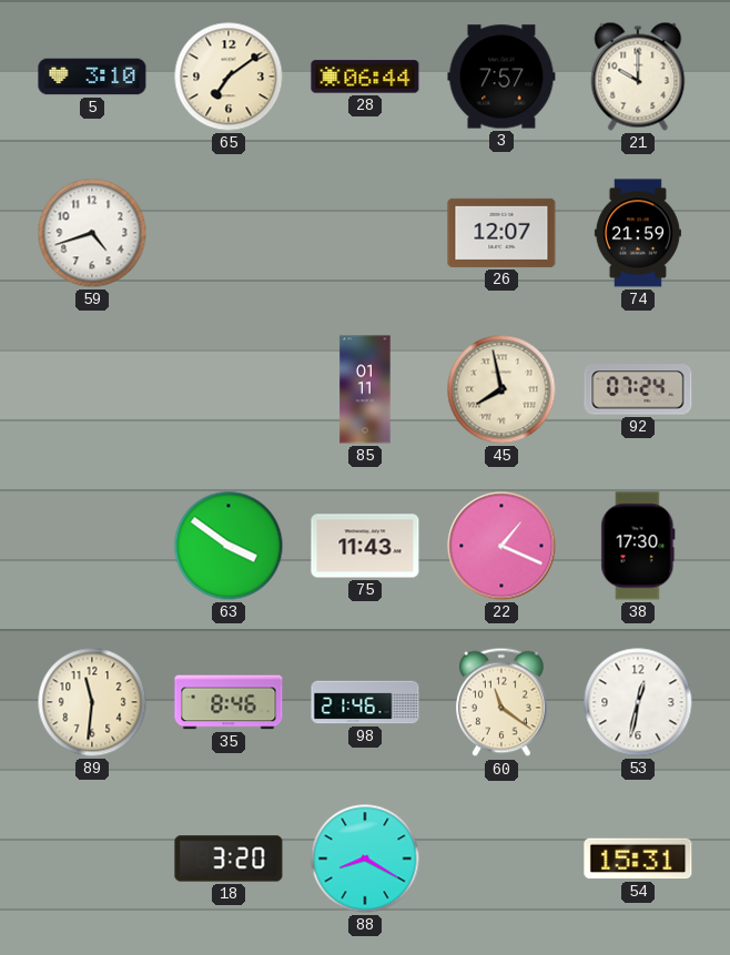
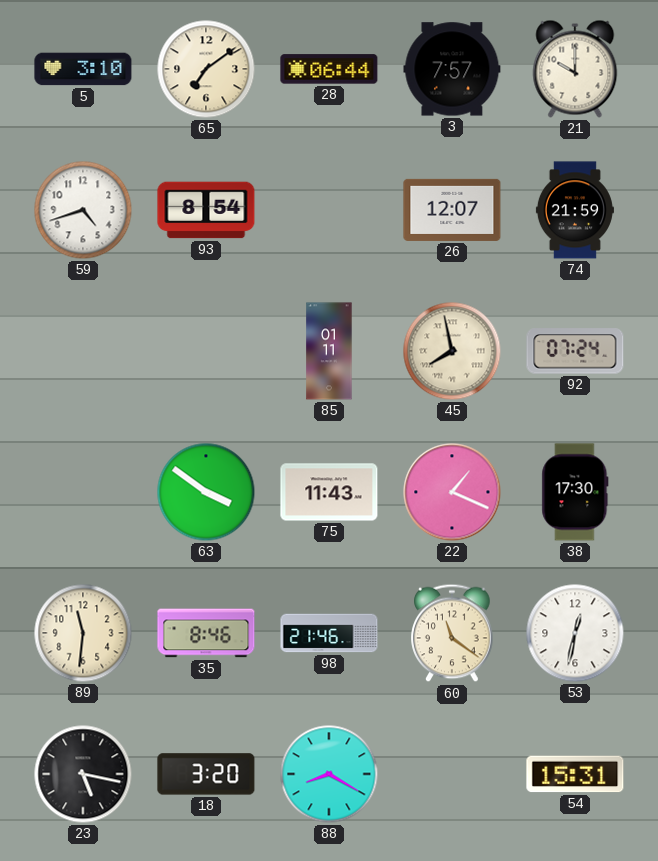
93: none -> 8:54 (206, 210)
23: none -> 5:17 (83, 774)
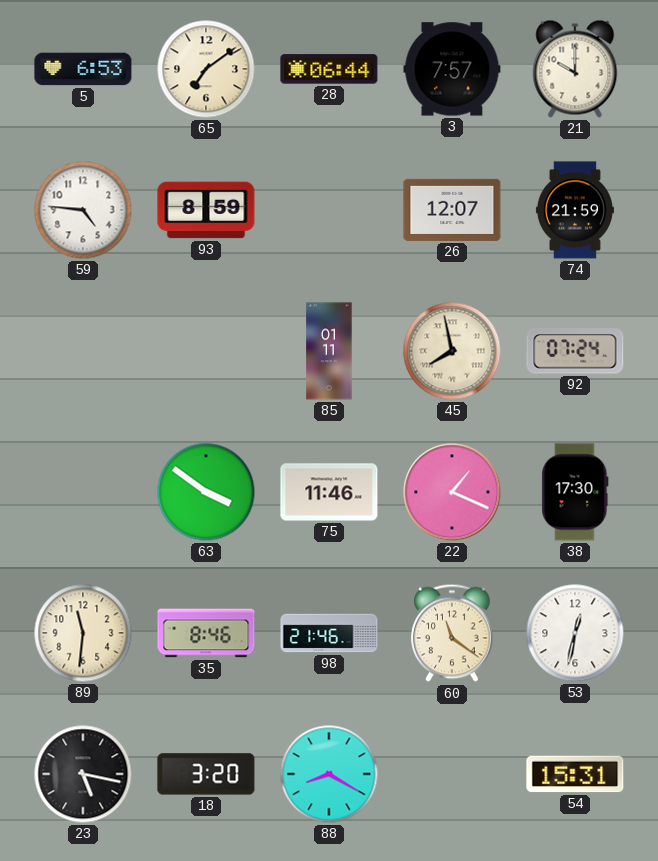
5: 3:10 -> 6:53 (83, 69)
59: 4:42 -> 4:46 (83, 210)
93: 8:54 -> 8:59 (206, 210)
75: 11:43 -> 11:46 (329, 492)
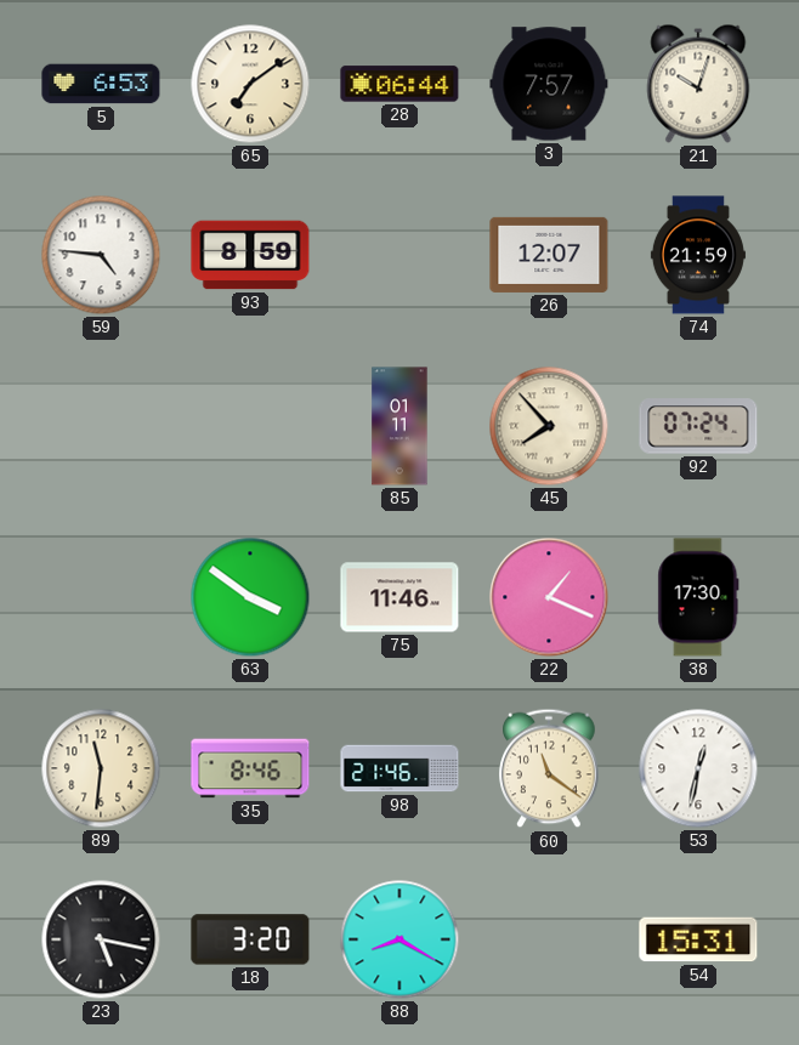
21: 10:00 -> 10:03 (698, 84)
45: 7:58 -> 7:53 (549, 426)
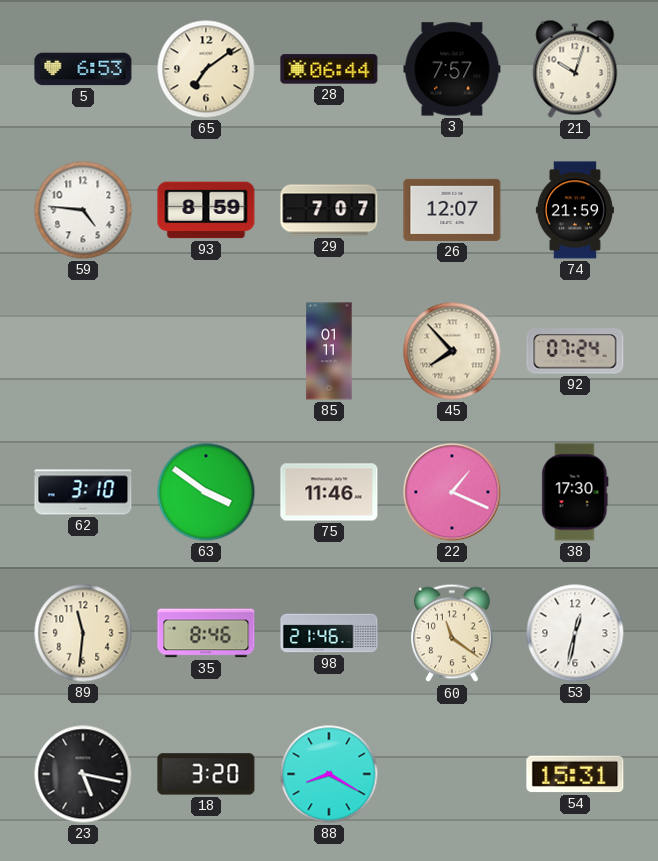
29: none -> 7:07 (329, 210)
62: none -> 3:10 (83, 492)
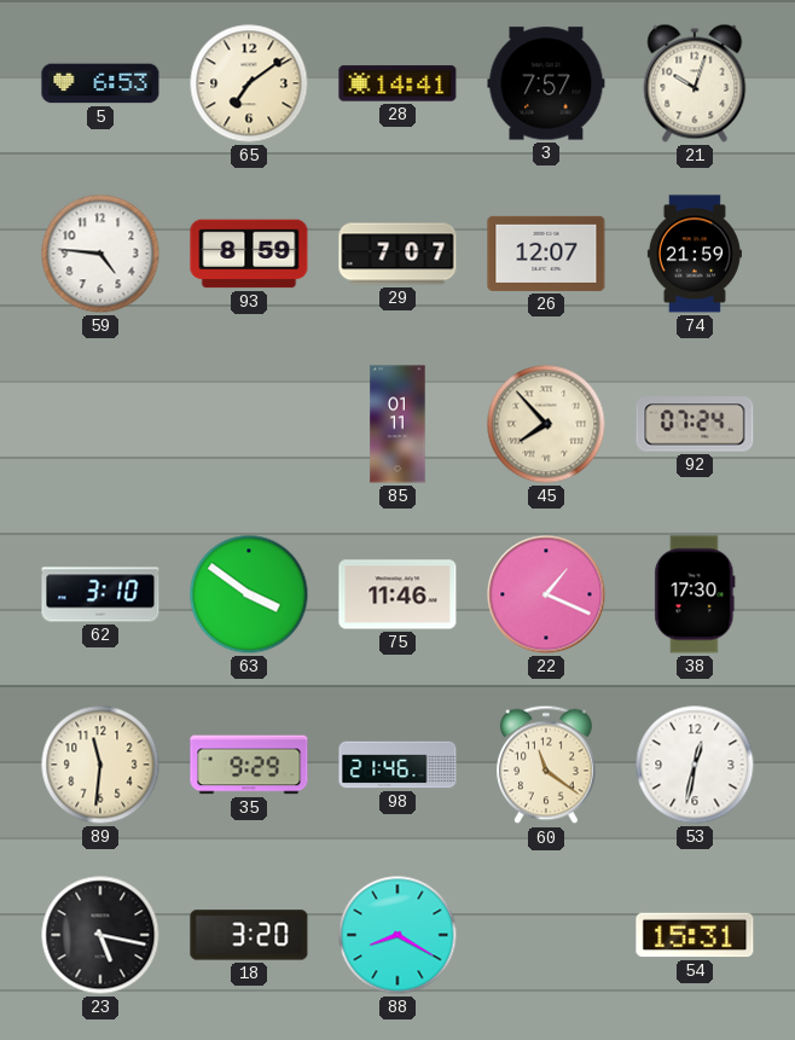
28: 06:44 -> 14:41 (397, 83)
35: 8:46 -> 9:29 (249, 765)
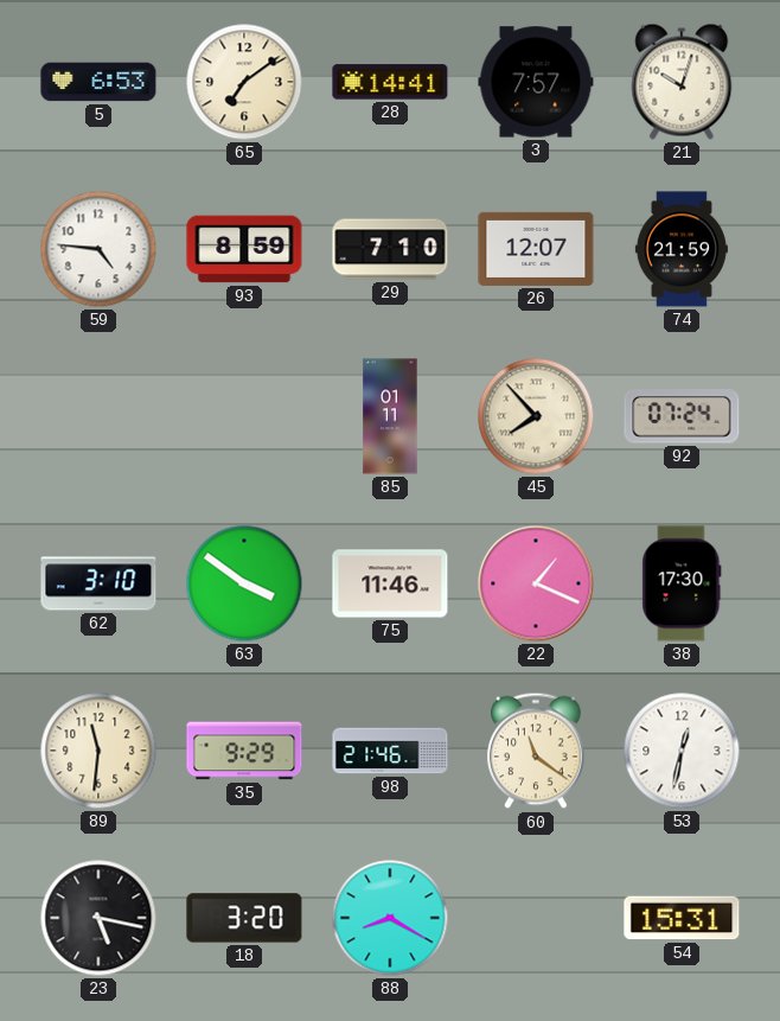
29: 7:07 -> 7:10 (390, 249)
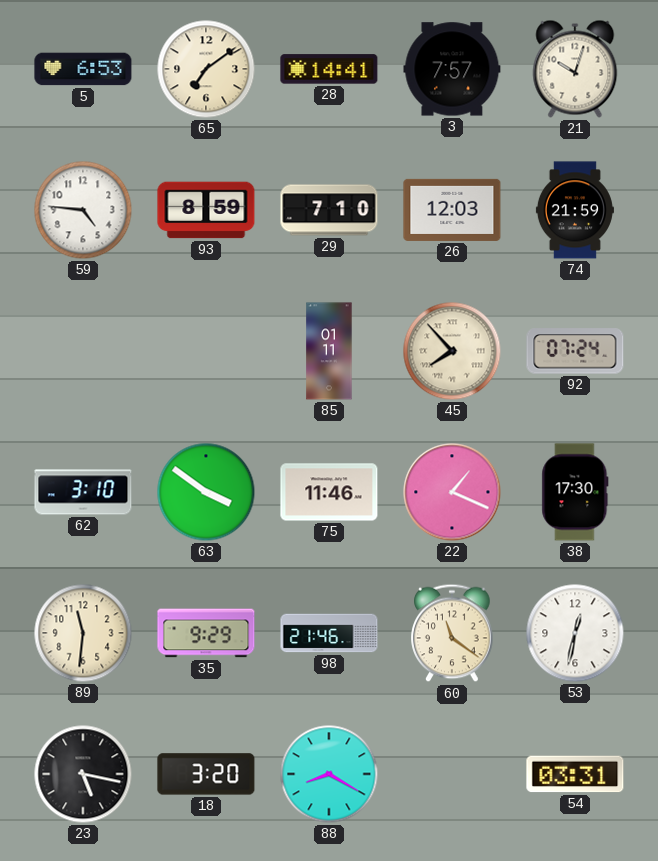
26: 12:07 -> 12:03 (452, 210)
54: 15:31 -> 03:31 (575, 774)
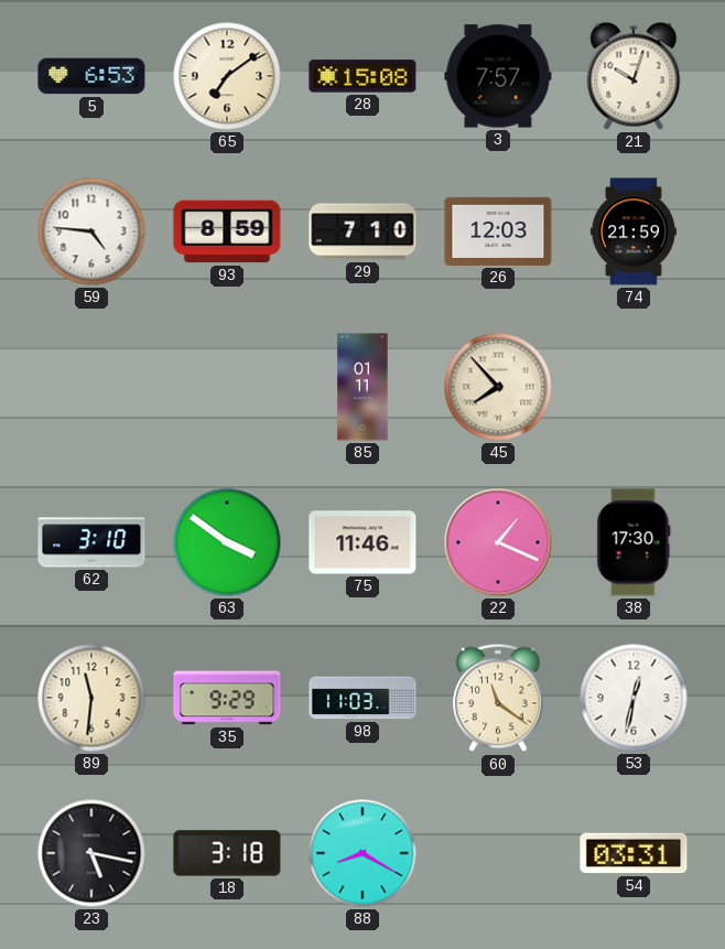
28: 14:41 -> 15:08 (362, 76)
92: 07:24 -> none (575, 351)
98: 21:46 -> 11:03 (362, 698)
18: 3:20 -> 3:18 (227, 853)
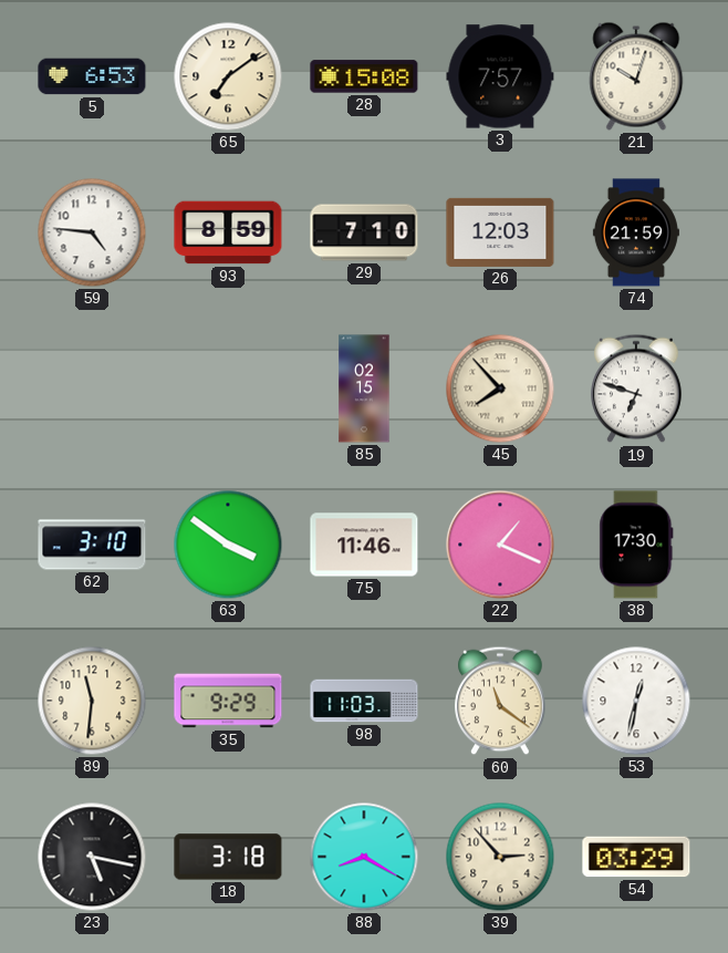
85: 01:11 -> 02:15 (364, 389)
19: none -> 6:48 (636, 389)
39: none -> 2:53 (500, 857)
54: 03:31 -> 03:29 (636, 857)
